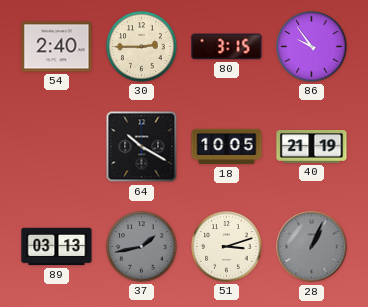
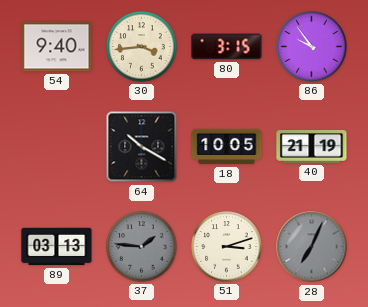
54: 2:40 -> 9:40 (57, 47)
30: 2:45 -> 3:44 (142, 47)
37: 1:43 -> 1:46 (142, 247)
28: 1:04 -> 7:04 (312, 247)
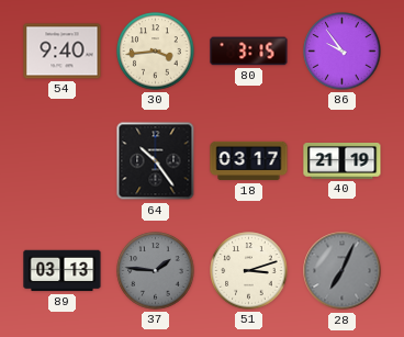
64: 10:20 -> 10:24 (156, 161)
18: 10:05 -> 03:17 (249, 161)
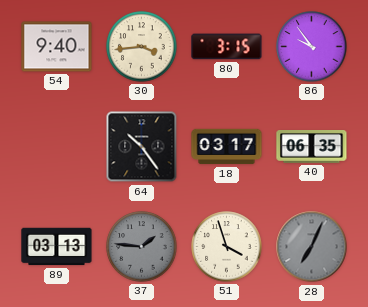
40: 21:19 -> 06:35 (312, 147)
51: 3:12 -> 3:57 (227, 247)
